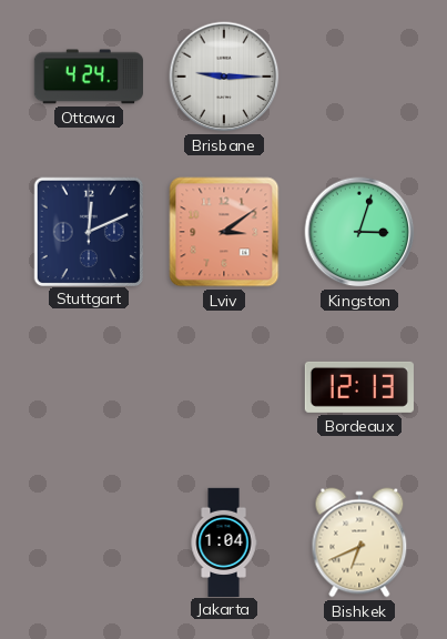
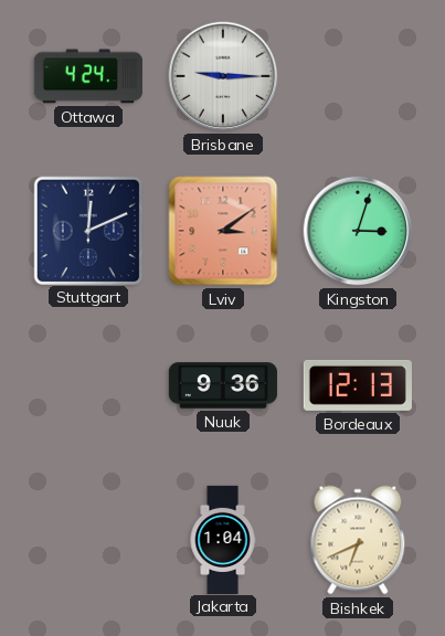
Nuuk: none -> 9:36 (223, 385)
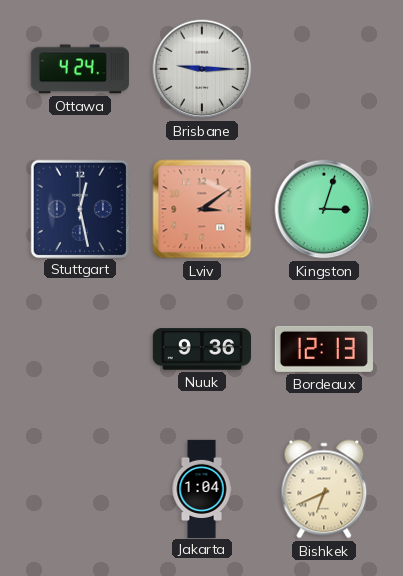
Stuttgart: 12:11 -> 12:28 (79, 208)
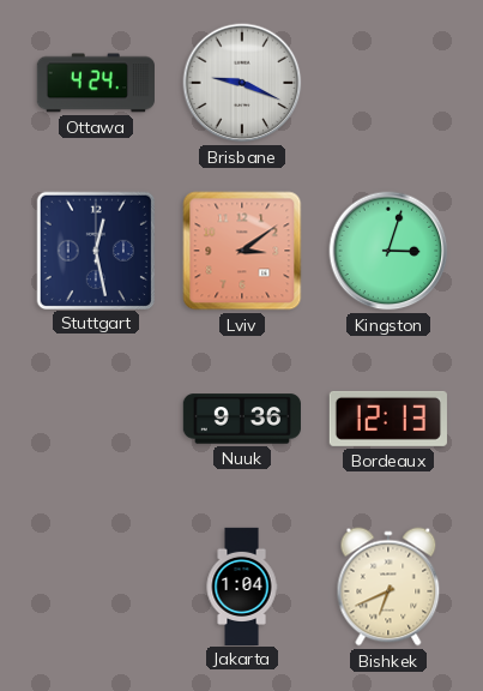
Brisbane: 9:15 -> 9:19 (242, 83)
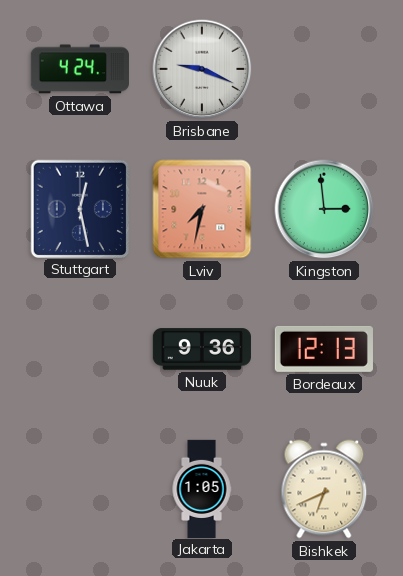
Lviv: 3:09 -> 7:32 (202, 209)
Kingston: 3:03 -> 2:59 (324, 209)
Jakarta: 1:04 -> 1:05 (202, 488)
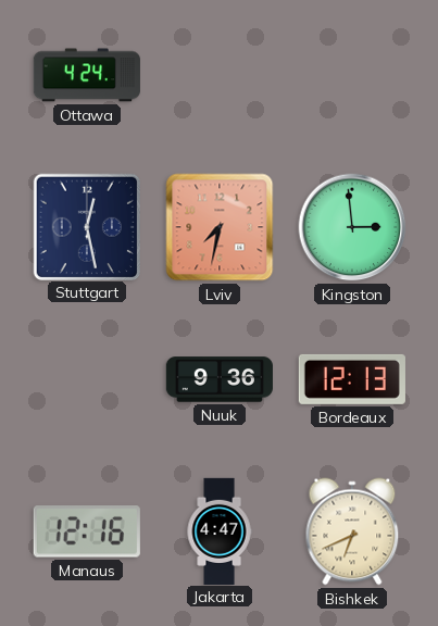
Brisbane: 9:19 -> none (202, 69)
Manaus: none -> 12:16 (87, 531)
Jakarta: 1:05 -> 4:47 (220, 530)
